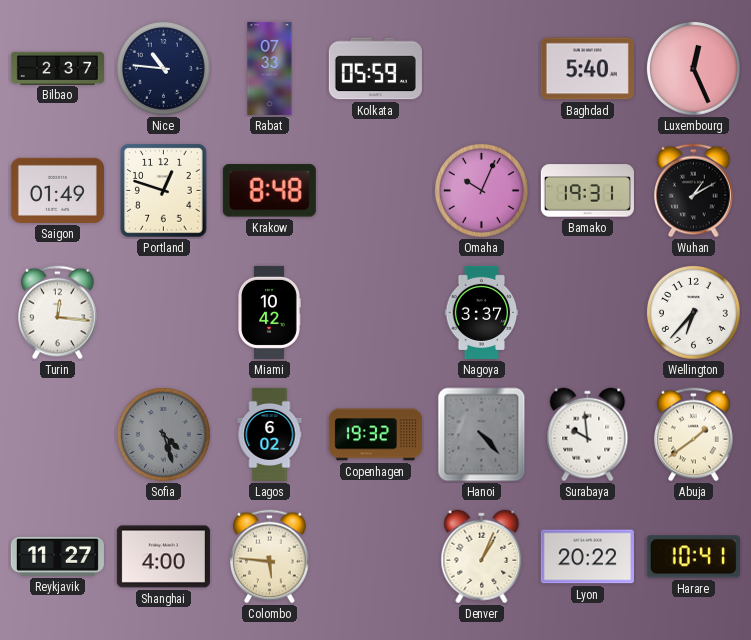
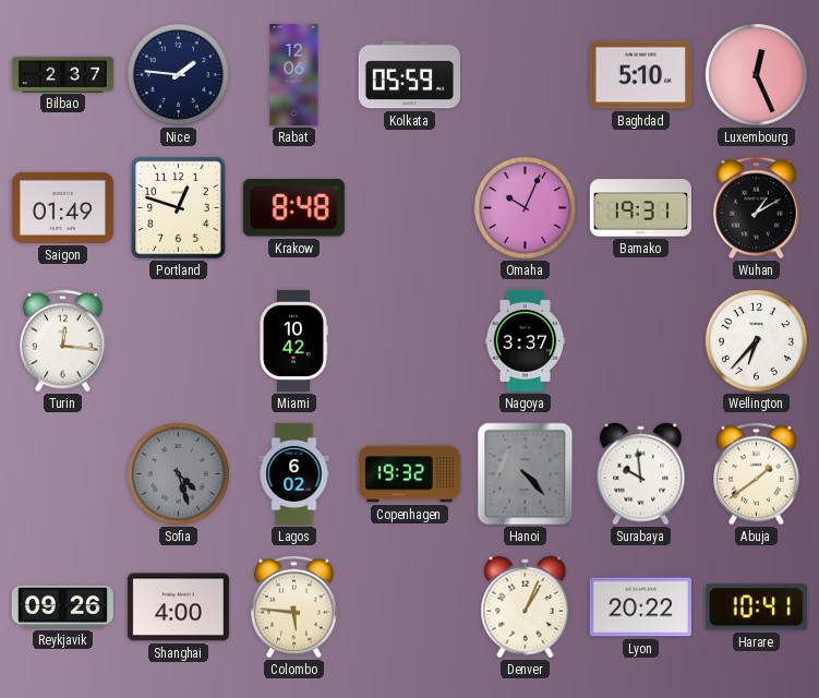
Nice: 10:46 -> 1:46 (178, 74)
Rabat: 07:33 -> 12:06 (294, 74)
Baghdad: 5:40 -> 5:10 (640, 75)
Reykjavik: 11:27 -> 09:26 (62, 606)
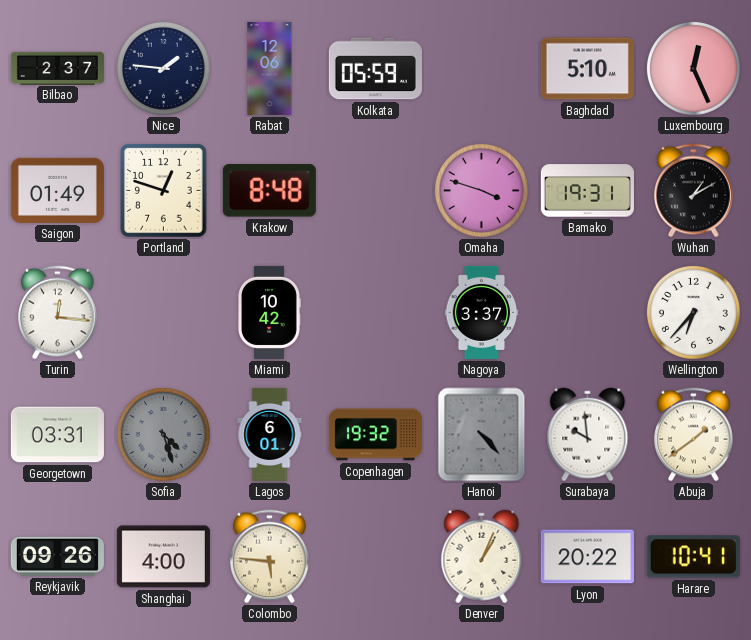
Omaha: 10:04 -> 3:48 (481, 190)
Georgetown: none -> 03:31 (57, 435)
Lagos: 6:02 -> 6:01 (270, 434)
